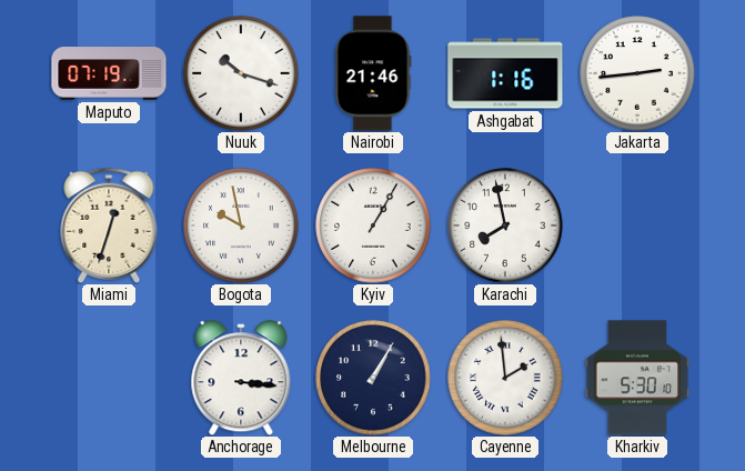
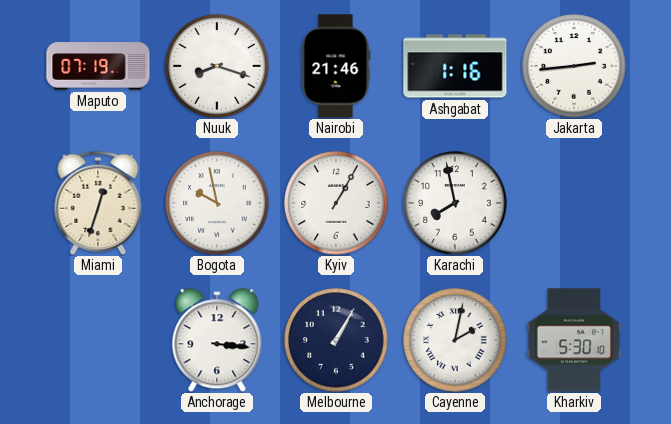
Nuuk: 10:18 -> 8:18 (217, 66)
Cayenne: 1:59 -> 2:02 (455, 340)
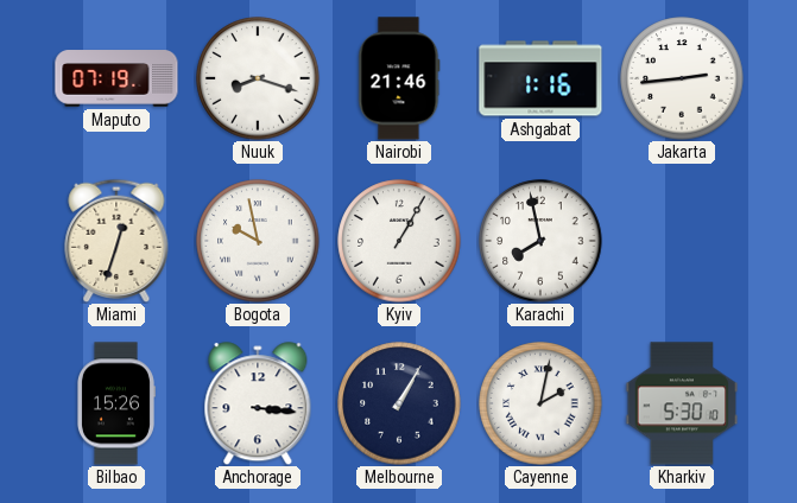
Bilbao: none -> 15:26 (115, 403)
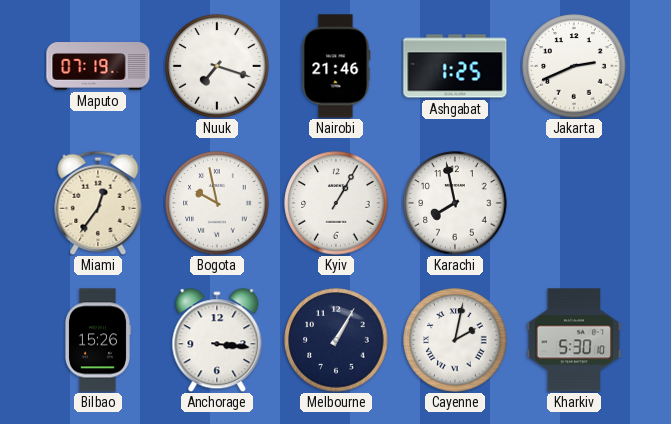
Nuuk: 8:18 -> 7:18 (217, 66)
Ashgabat: 1:16 -> 1:25 (455, 66)
Jakarta: 2:44 -> 2:41 (574, 66)
Miami: 12:33 -> 12:36 (98, 203)
